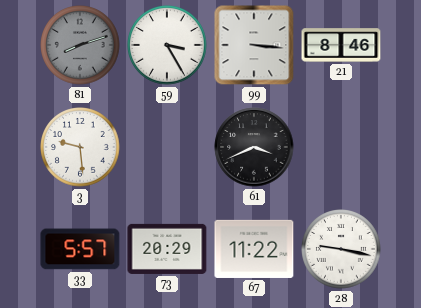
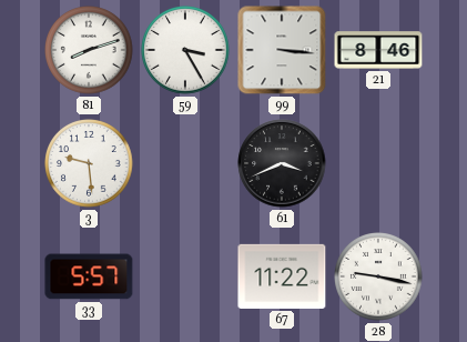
81 dial: grey -> white (89, 50)
73: 20:29 -> none (167, 249)
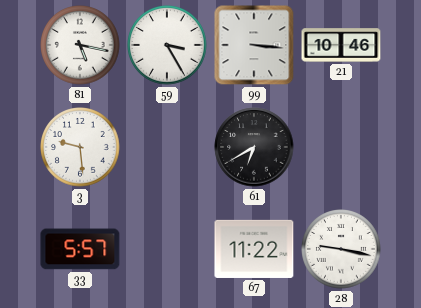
81: 8:12 -> 5:17 (80, 45)
21: 8:46 -> 10:46 (341, 45)
61: 3:41 -> 6:40 (254, 147)
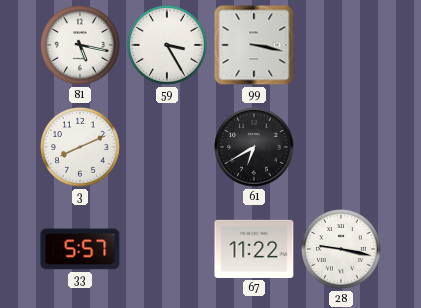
99: 3:16 -> 3:17 (254, 45)
21: 10:46 -> none (341, 45)
3: 9:29 -> 8:11 (80, 147)
